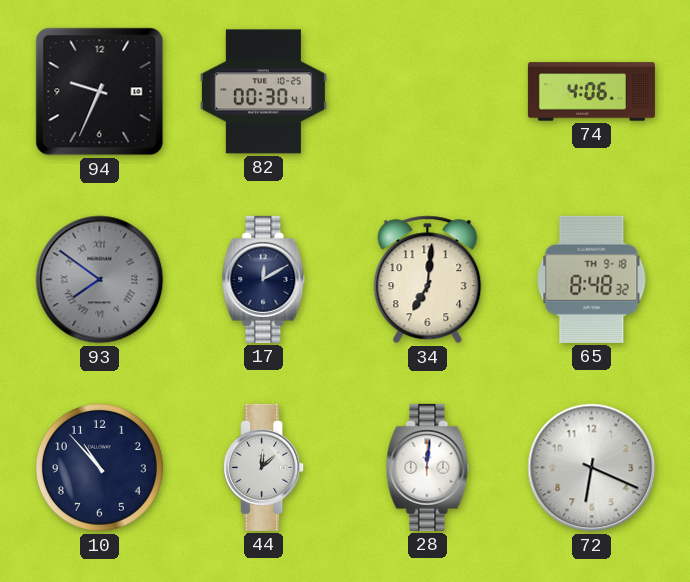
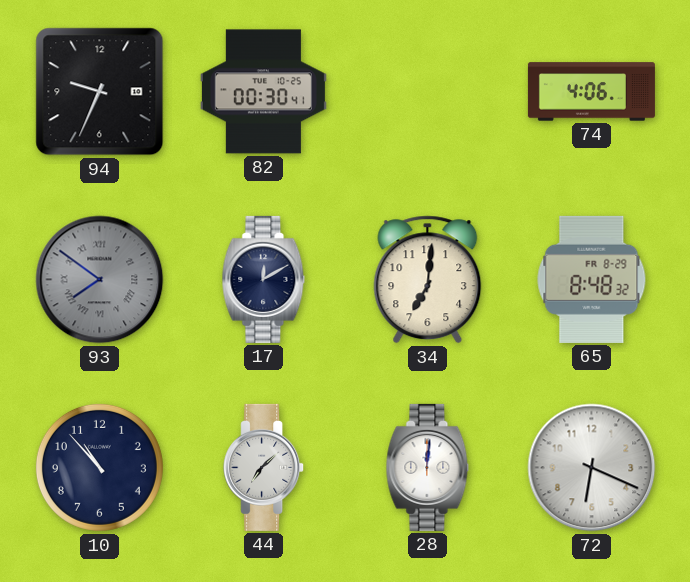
65 date: TH 9-18 -> FR 8-29 (592, 279)
44: 12:08 -> 7:08 (264, 467)
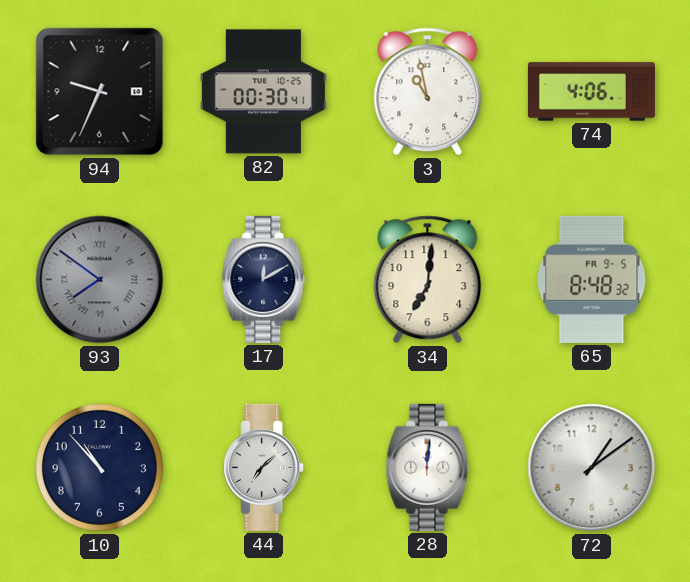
3: none -> 10:58 (428, 92)
65 date: FR 8-29 -> FR 9-5 (592, 279)
72: 6:19 -> 1:09 (592, 468)
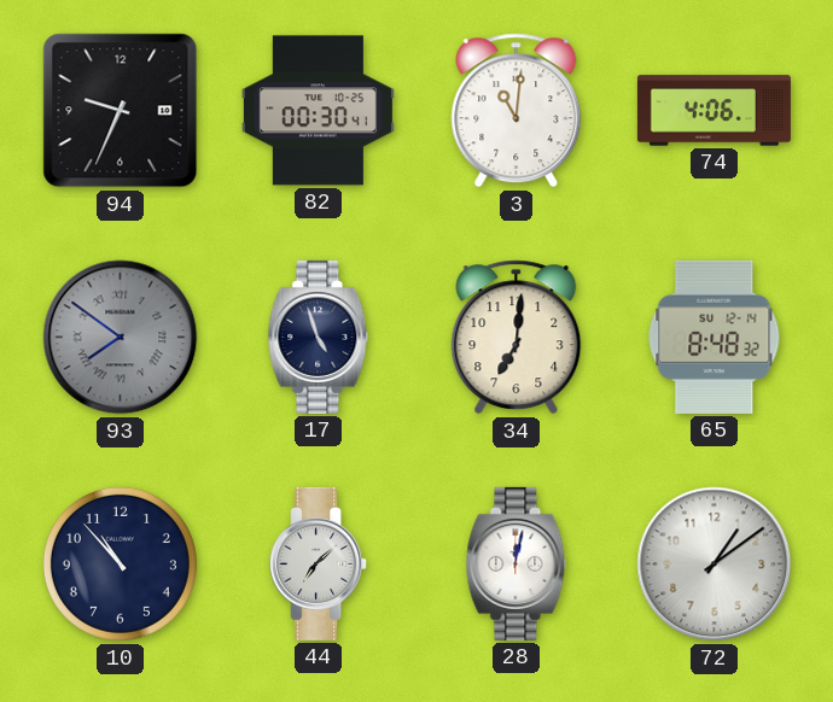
3: 10:58 -> 11:01 (517, 111)
17: 12:10 -> 4:57 (319, 337)
65 date: FR 9-5 -> SU 12-14 (715, 337)
28: 12:01 -> 12:02 (517, 563)
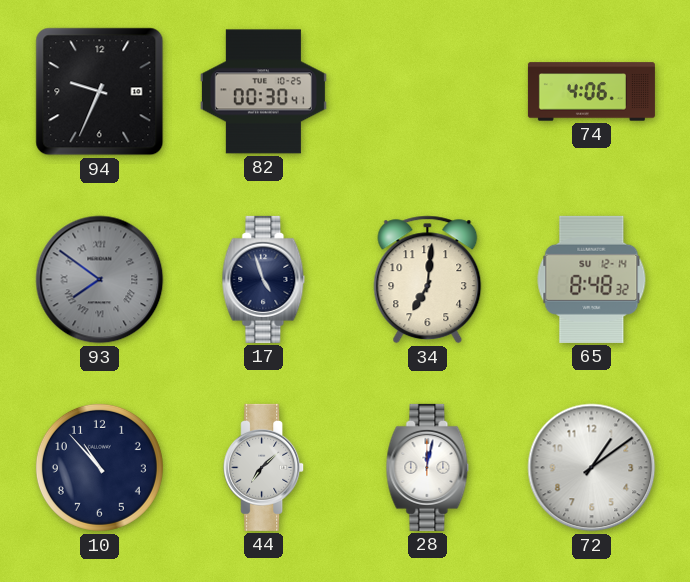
3: 11:01 -> none (517, 111)
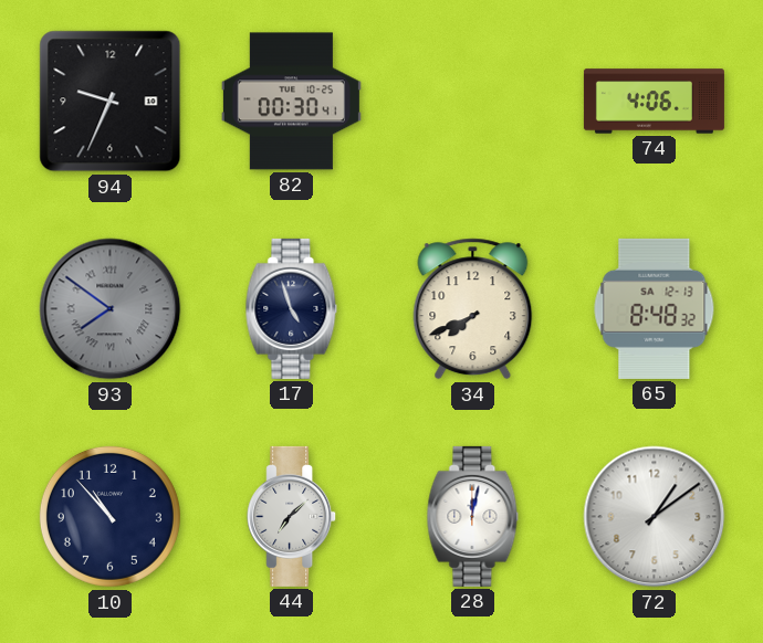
34: 7:01 -> 7:41 (473, 309)
65 date: SU 12-14 -> SA 12-13 (655, 308)
